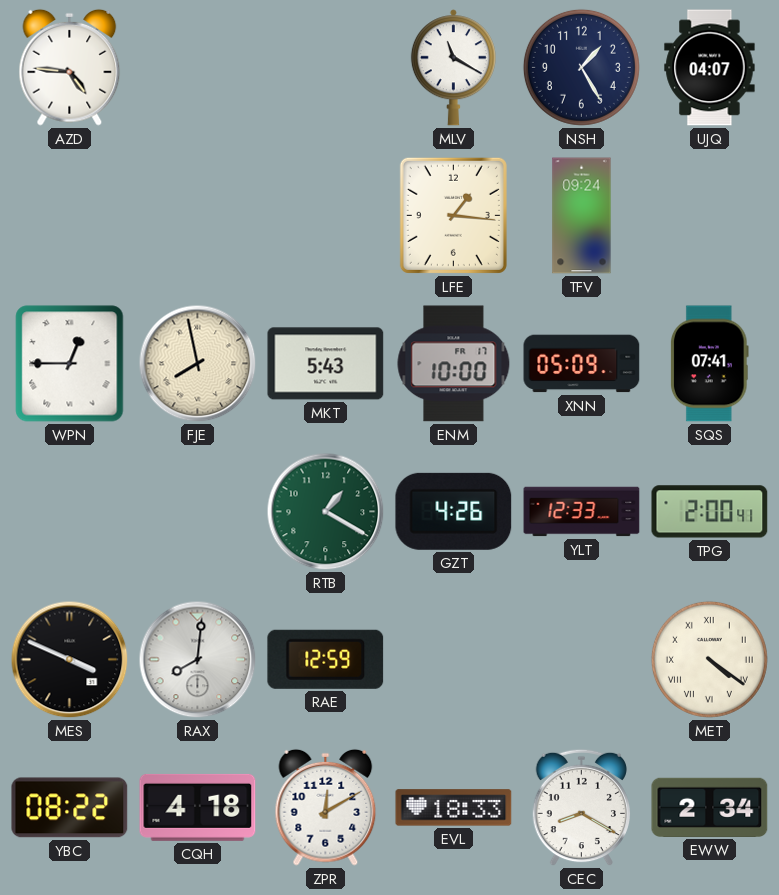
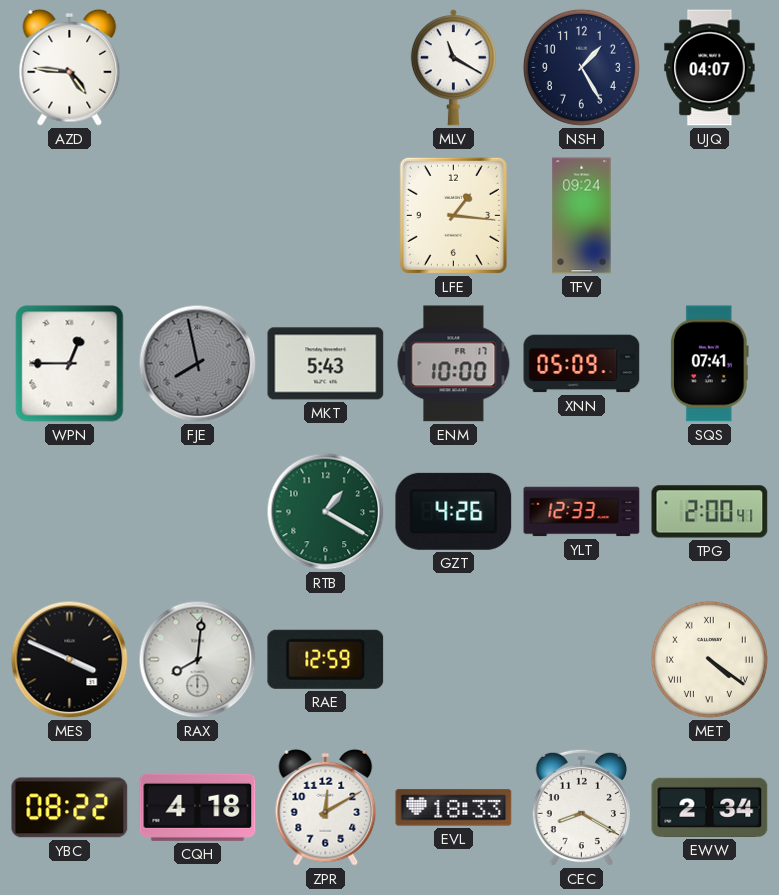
FJE dial: cream -> grey (198, 364)
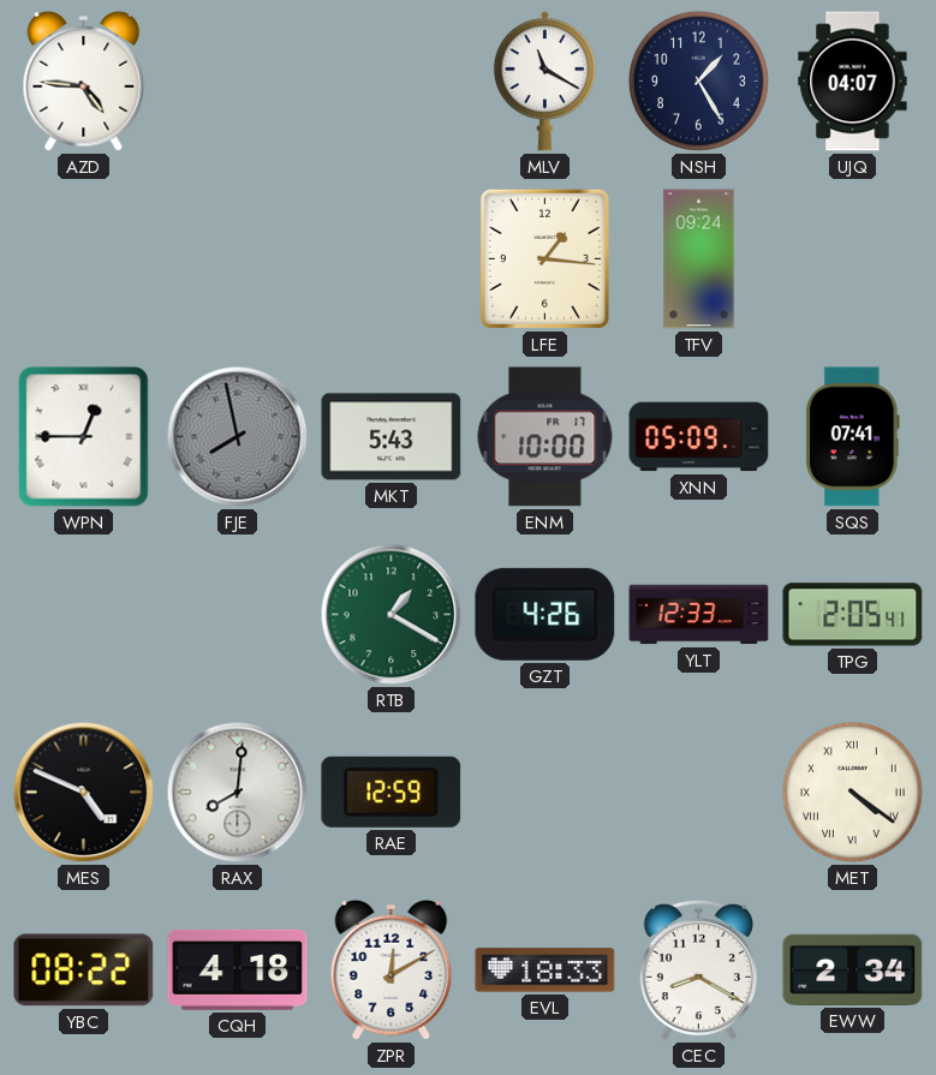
TPG: 2:00 -> 2:05 (853, 615)
MES: 3:49 -> 4:49 (84, 793)
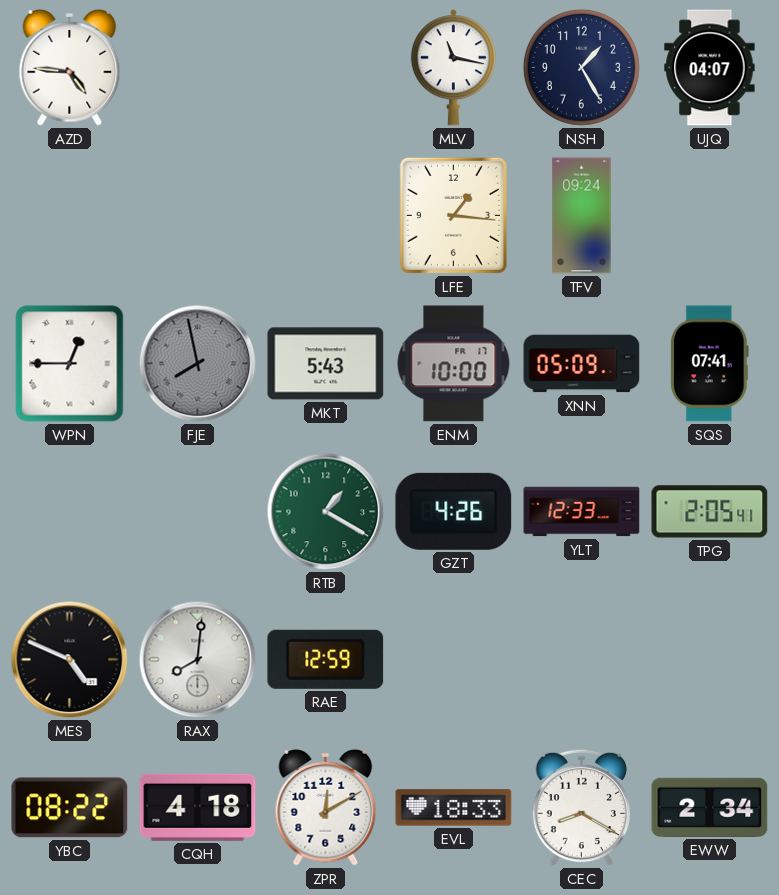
MLV: 11:20 -> 11:17 (453, 68)
MET: 4:21 -> none (852, 792)
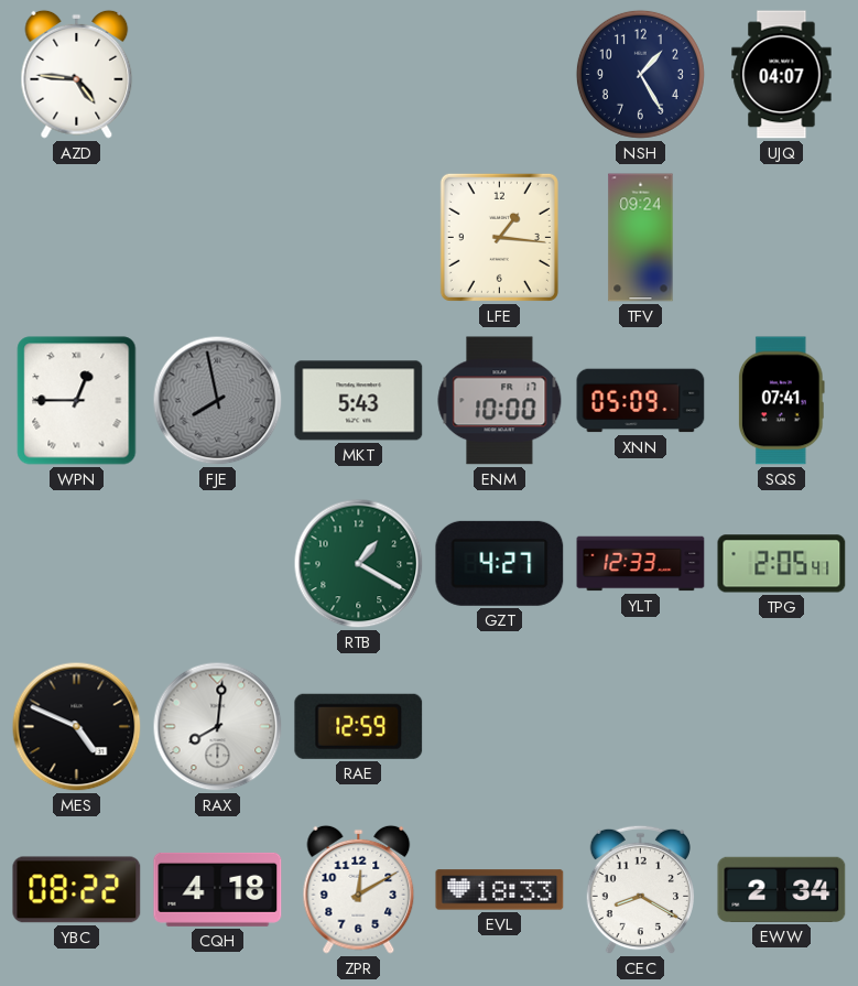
MLV: 11:17 -> none (453, 68)
GZT: 4:26 -> 4:27 (500, 563)
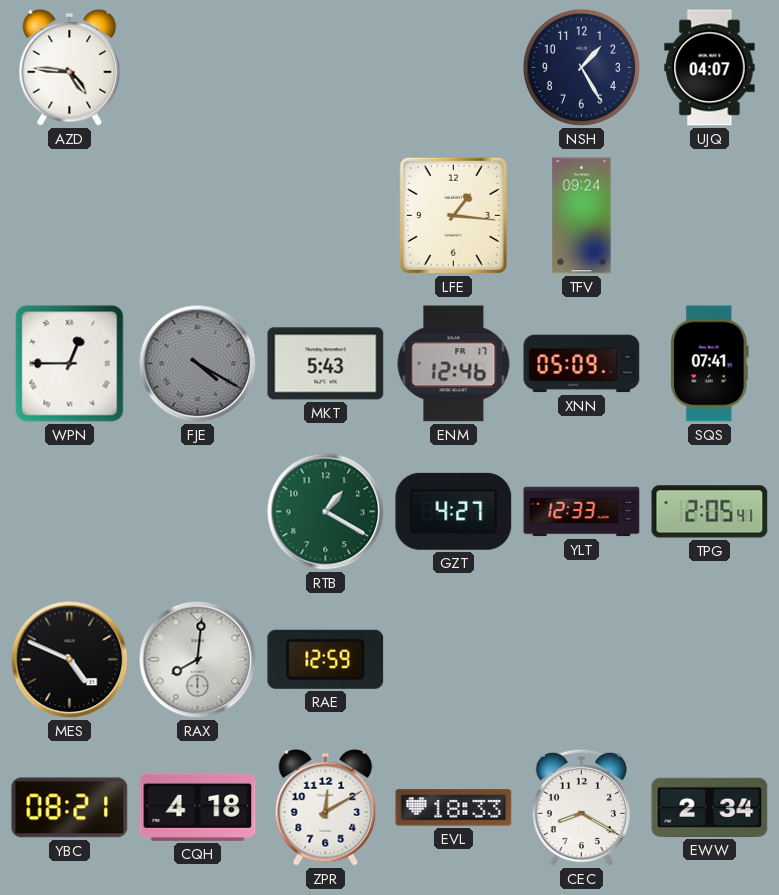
FJE: 7:58 -> 4:20 (198, 364)
ENM: 10:00 -> 12:46 (454, 364)
YBC: 08:22 -> 08:21 (70, 808)
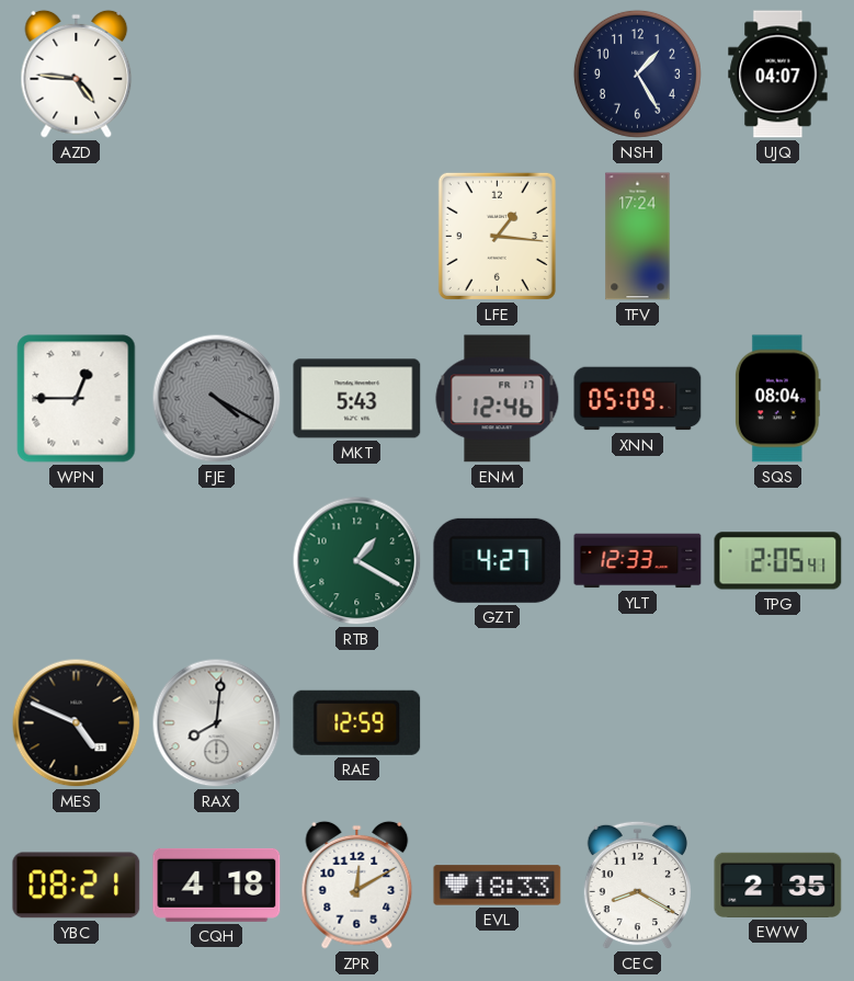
TFV: 09:24 -> 17:24 (638, 237)
SQS: 07:41 -> 08:04 (777, 399)
EWW: 2:34 -> 2:35 (778, 885)
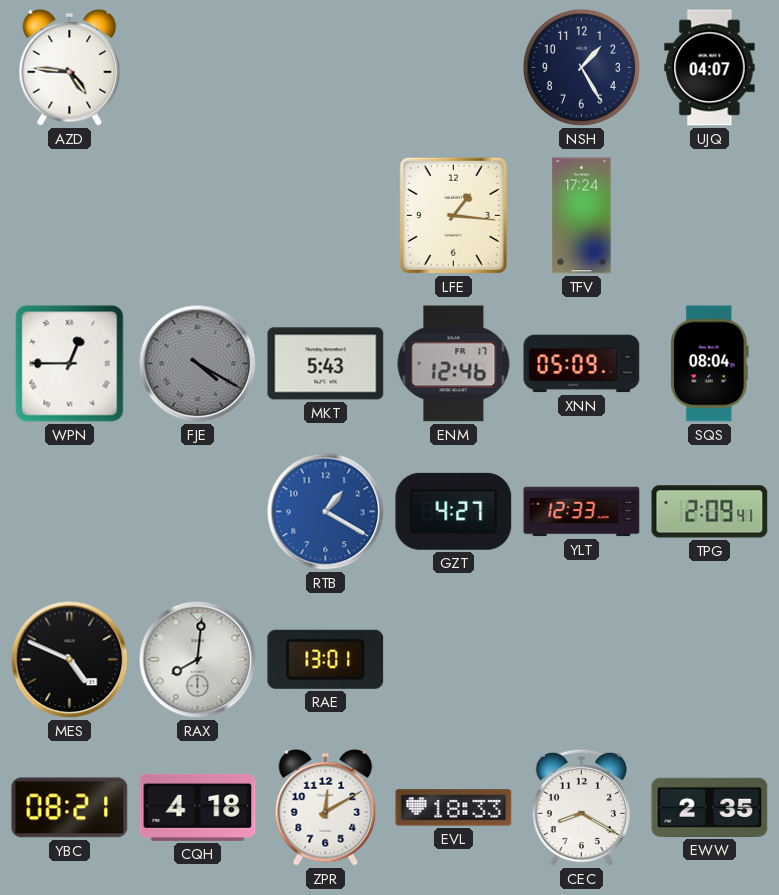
RTB dial: green -> blue (326, 512)
TPG: 2:05 -> 2:09 (710, 512)
RAE: 12:59 -> 13:01 (326, 659)
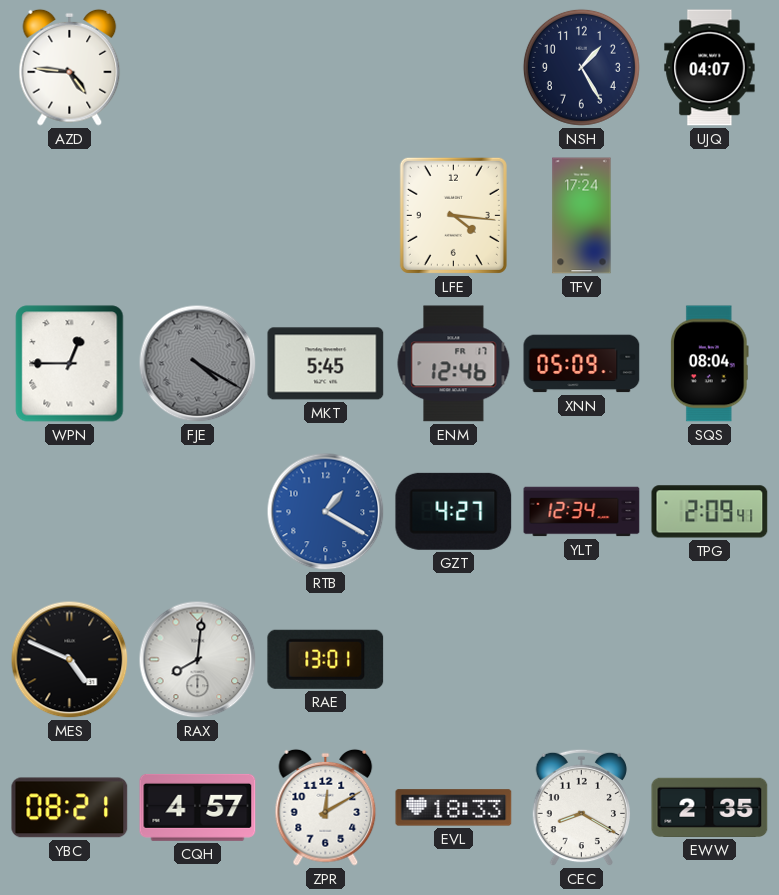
LFE: 1:16 -> 4:16 (453, 215)
MKT: 5:43 -> 5:45 (326, 364)
YLT: 12:33 -> 12:34 (582, 512)
CQH: 4:18 -> 4:57 (198, 807)
